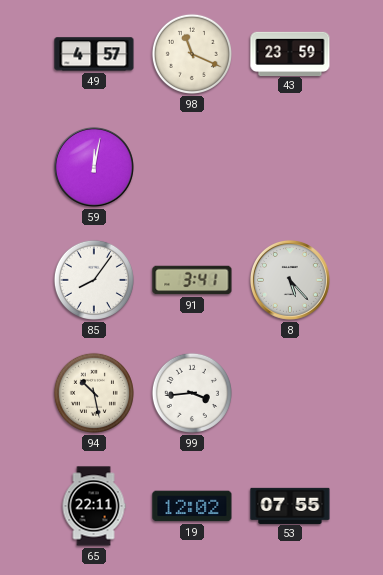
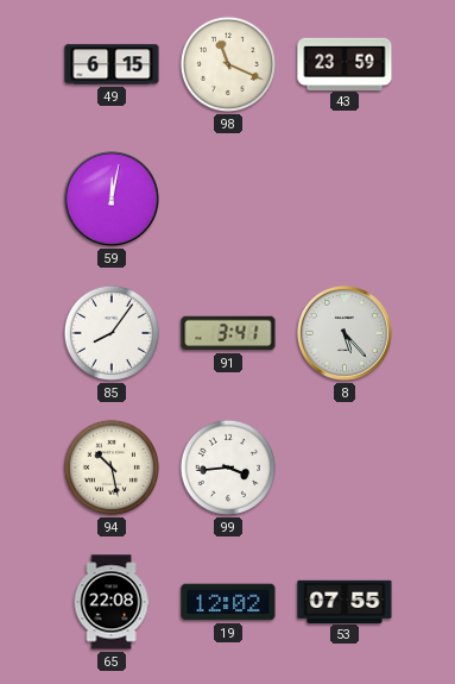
49: 4:57 -> 6:15 (112, 64)
65: 22:11 -> 22:08 (112, 602)
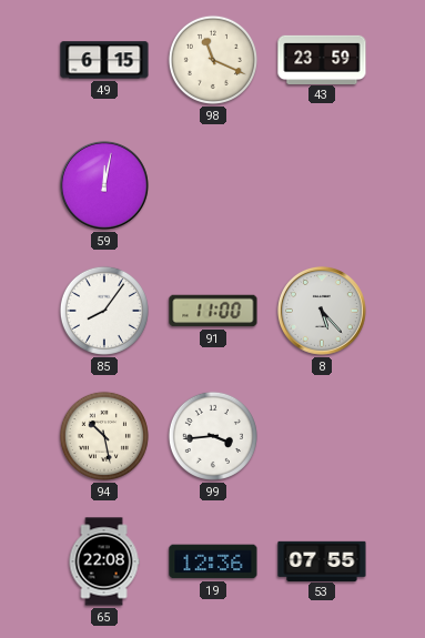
91: 3:41 -> 11:00 (213, 311)
19: 12:02 -> 12:36 (213, 561)
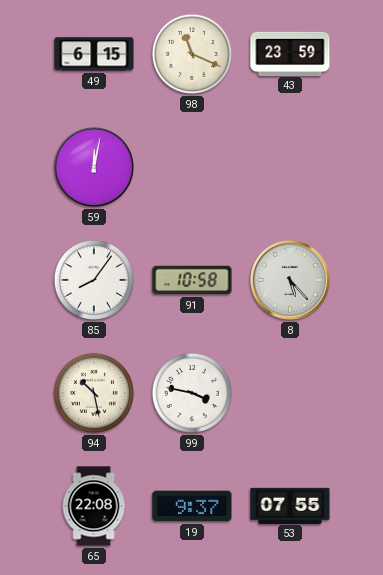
91: 11:00 -> 10:58 (192, 280)
99: 3:44 -> 3:47 (192, 393)
19: 12:36 -> 9:37 (192, 506)
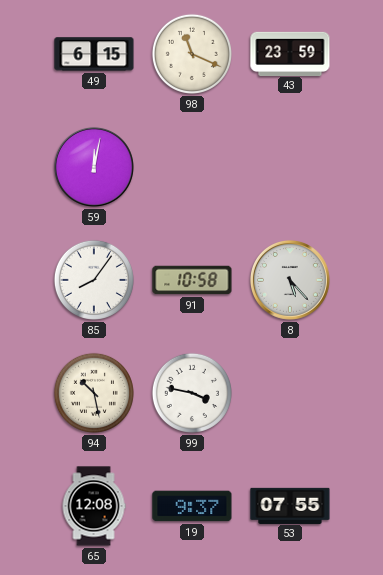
65: 22:08 -> 12:08 (94, 506)
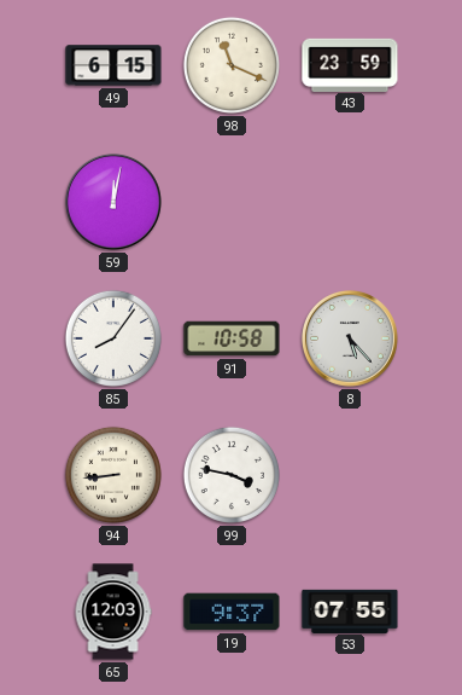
94: 10:28 -> 8:44 (113, 475)
65: 12:08 -> 12:03 (113, 612)
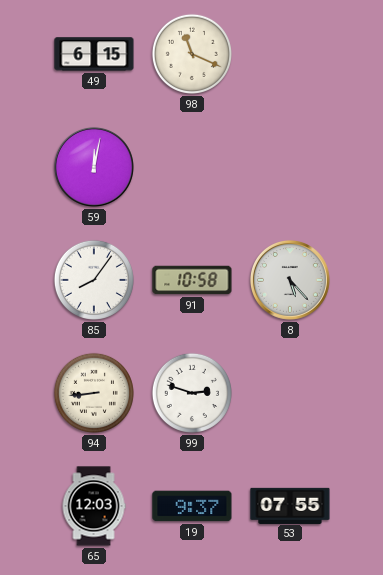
43: 23:59 -> none (350, 64)
99: 3:47 -> 2:48 (192, 393)
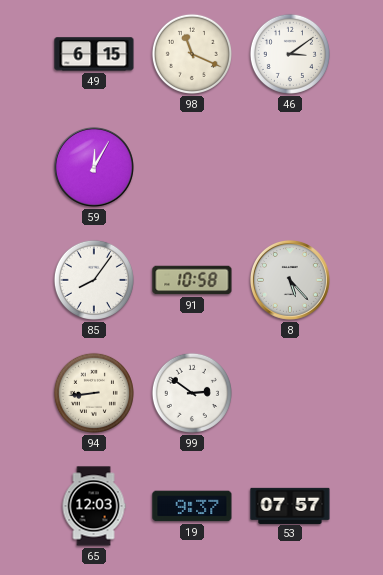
46: none -> 3:09 (290, 54)
59: 12:02 -> 12:05 (94, 167)
99: 2:48 -> 2:51 (192, 393)
53: 07:55 -> 07:57 (290, 505)
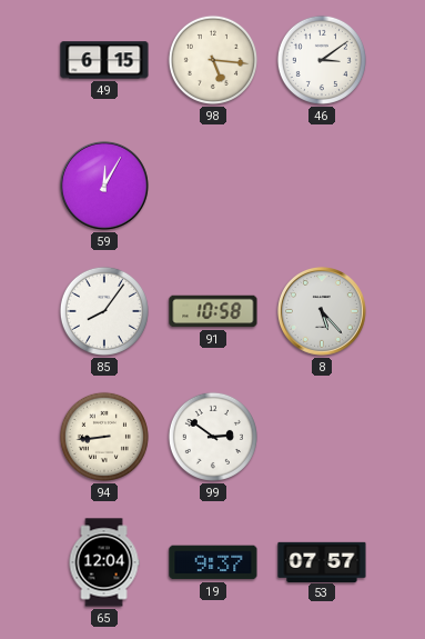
98: 11:19 -> 5:16 (213, 60)
65: 12:03 -> 12:04 (104, 562)
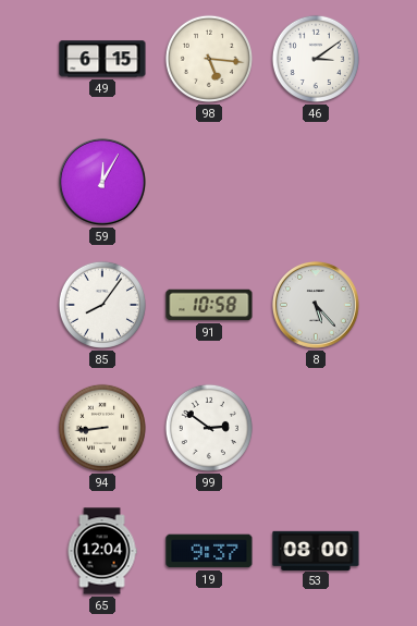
53: 07:57 -> 08:00 (316, 550)
